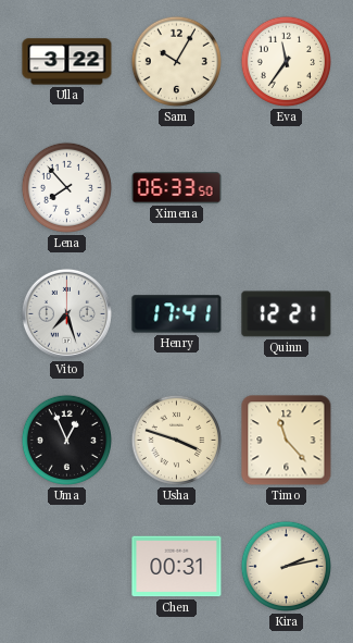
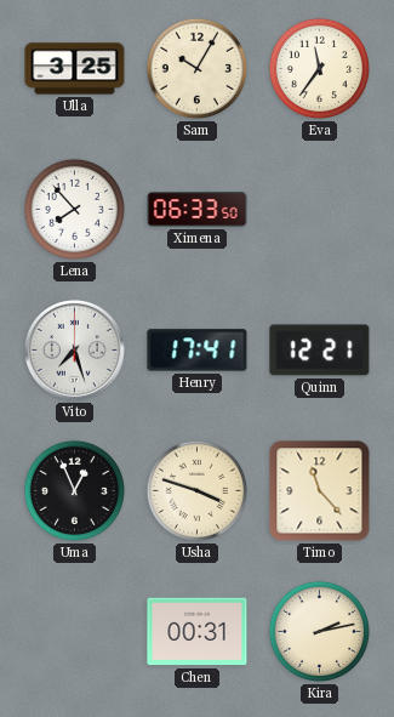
Ulla: 3:22 -> 3:25 (75, 69)
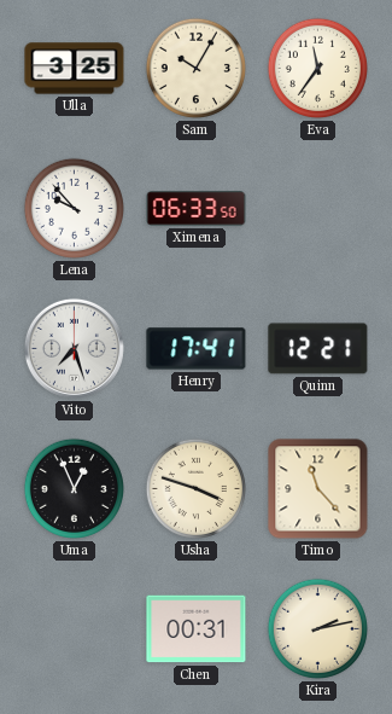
Lena: 7:53 -> 9:53 (74, 208)
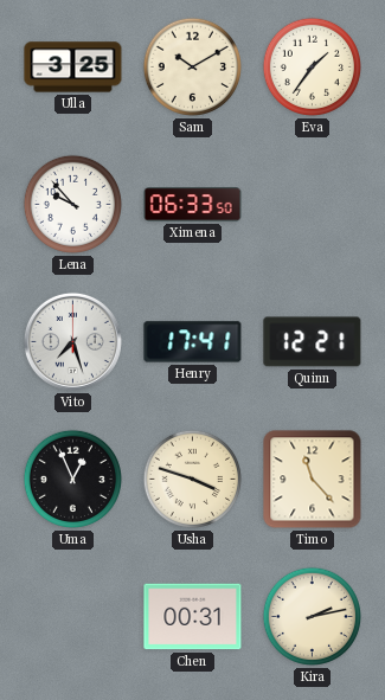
Sam: 10:05 -> 10:10 (192, 66)
Eva: 11:36 -> 1:36 (312, 66)
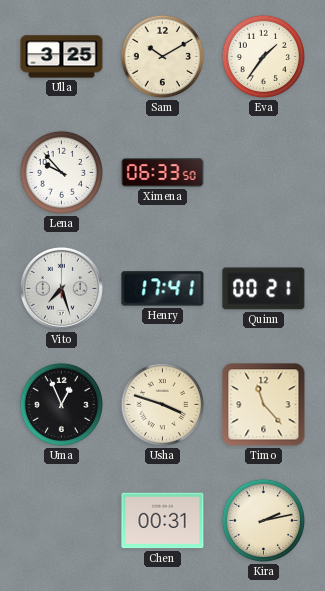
Quinn: 12:21 -> 00:21 (264, 289)
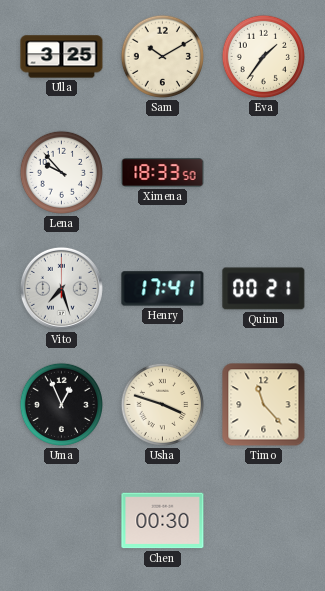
Ximena: 06:33 -> 18:33 (163, 173)
Chen: 00:31 -> 00:30 (163, 521)
Kira: 2:13 -> none (263, 520)
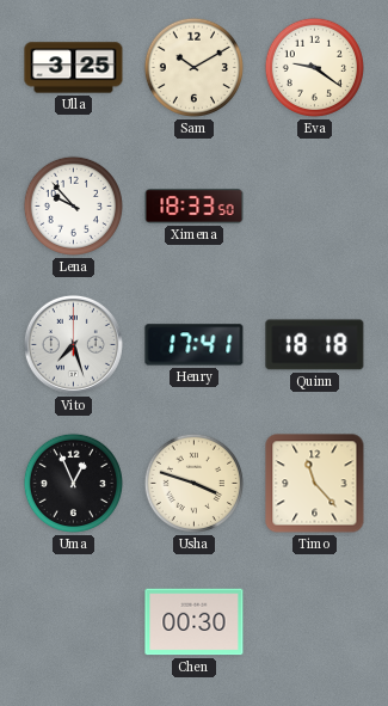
Eva: 1:36 -> 9:21 (314, 67)
Quinn: 00:21 -> 18:18 (315, 345)
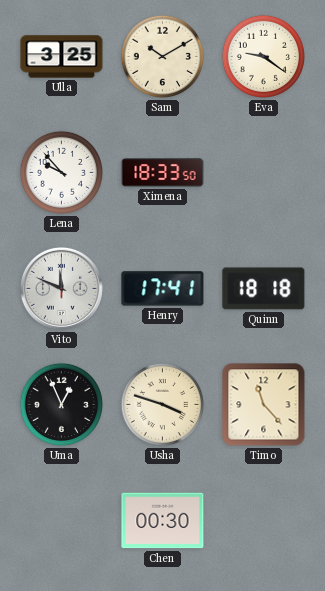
Vito: 7:27 -> 11:49 (61, 288)
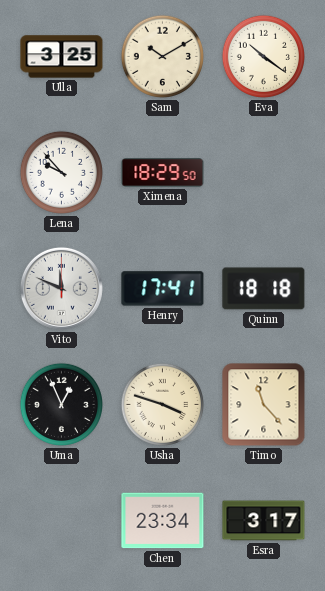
Eva: 9:21 -> 10:21 (263, 56)
Ximena: 18:33 -> 18:29 (163, 173)
Chen: 00:30 -> 23:34 (163, 521)
Esra: none -> 3:17 (264, 521)
